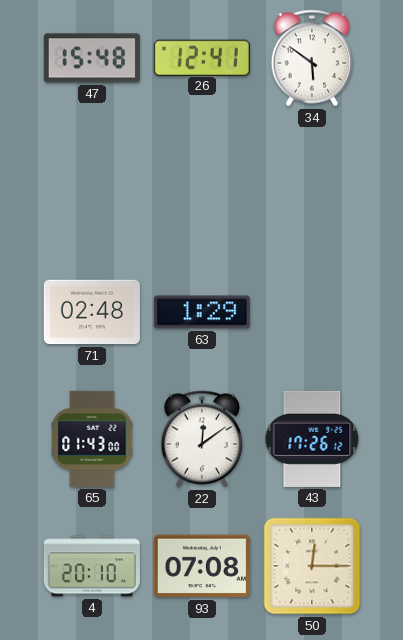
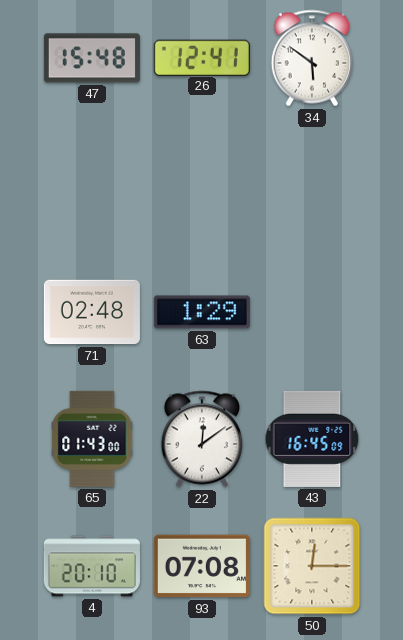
43: 17:26 -> 16:45 (312, 439)
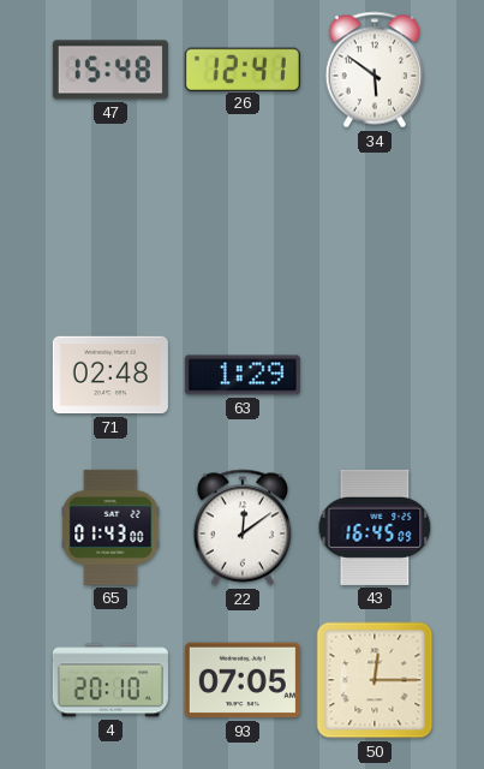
93: 07:08 -> 07:05 (243, 680)
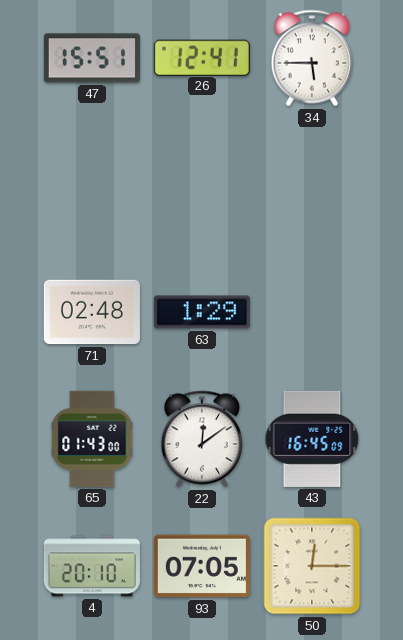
47: 15:48 -> 15:51 (92, 58)
34: 5:51 -> 5:45 (311, 58)
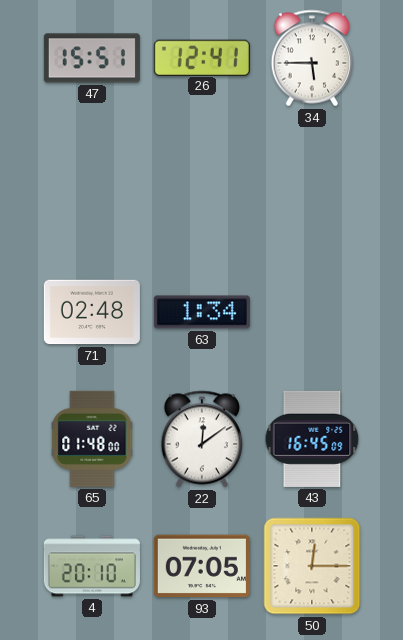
63: 1:29 -> 1:34 (202, 312)
65: 01:43 -> 01:48 (92, 439)
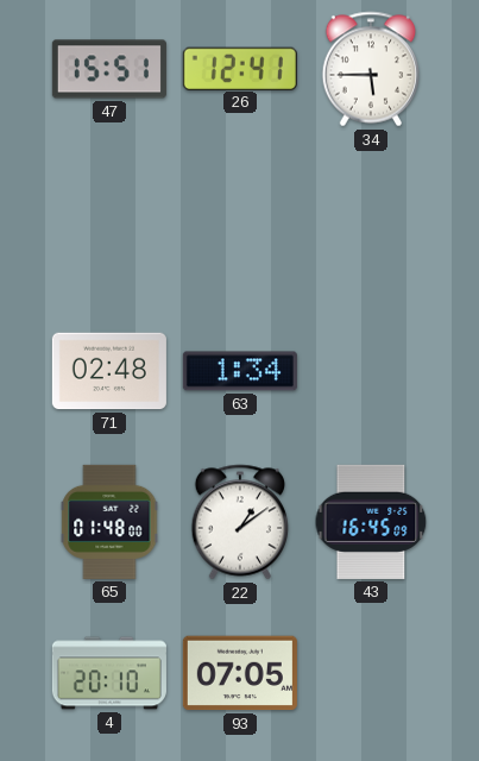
22: 12:09 -> 1:09 (239, 522)
50: 12:15 -> none (312, 566)
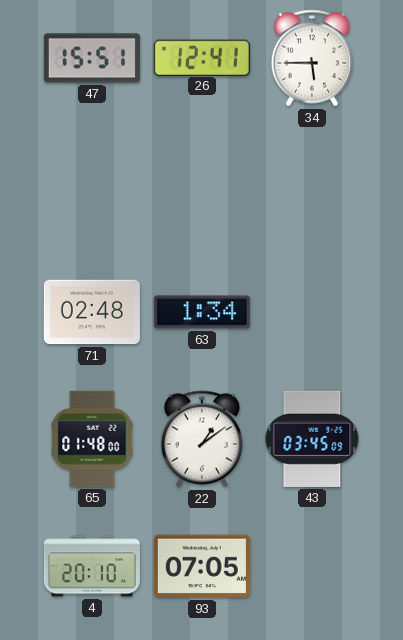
43: 16:45 -> 03:45 (312, 439)
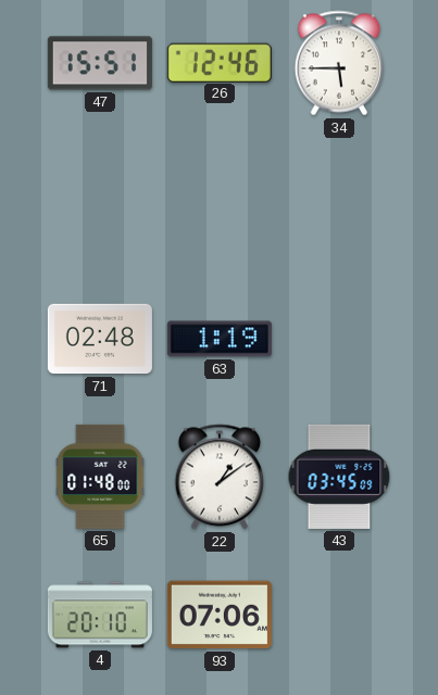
26: 12:41 -> 12:46 (220, 62)
63: 1:34 -> 1:19 (220, 339)
93: 07:05 -> 07:06 (220, 615)
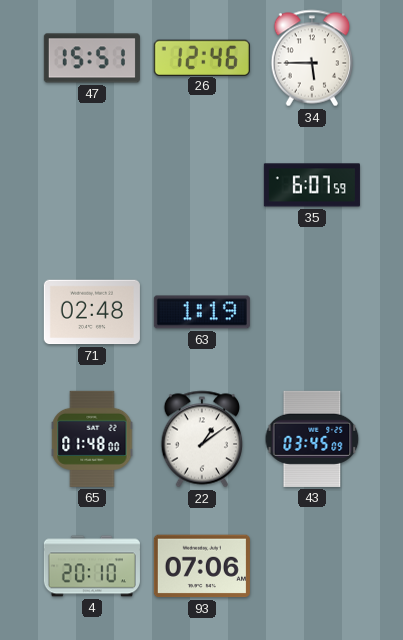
35: none -> 6:07 (312, 185)
